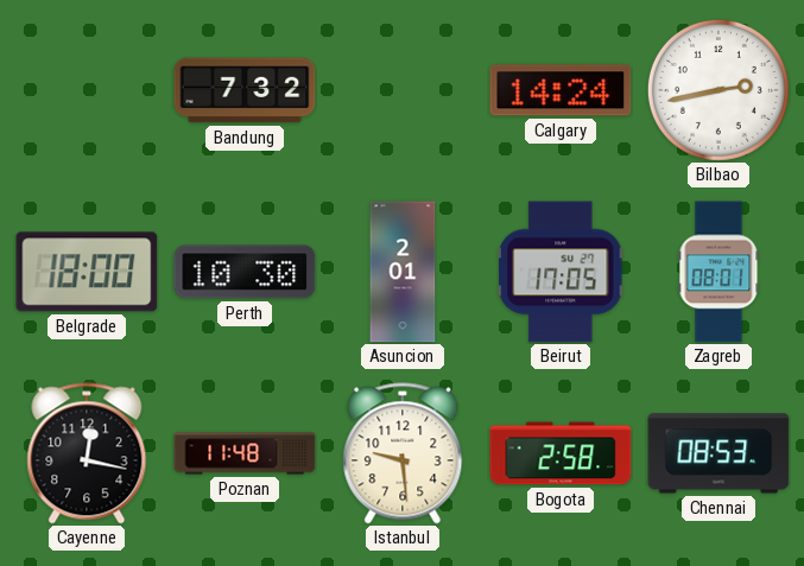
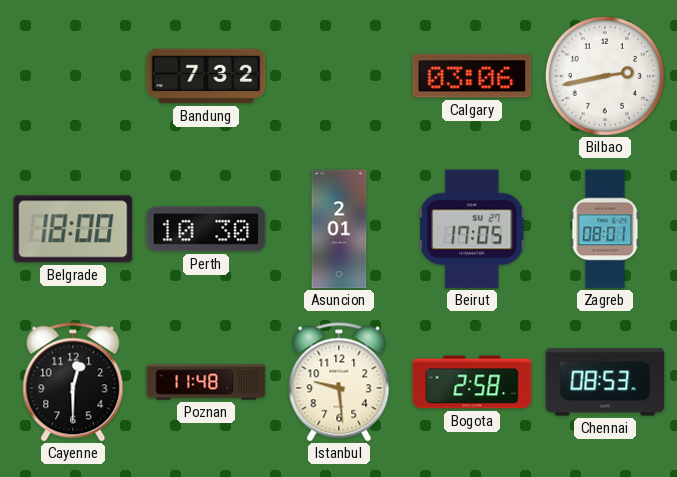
Calgary: 14:24 -> 03:06 (472, 76)
Cayenne: 12:17 -> 12:30 (73, 382)
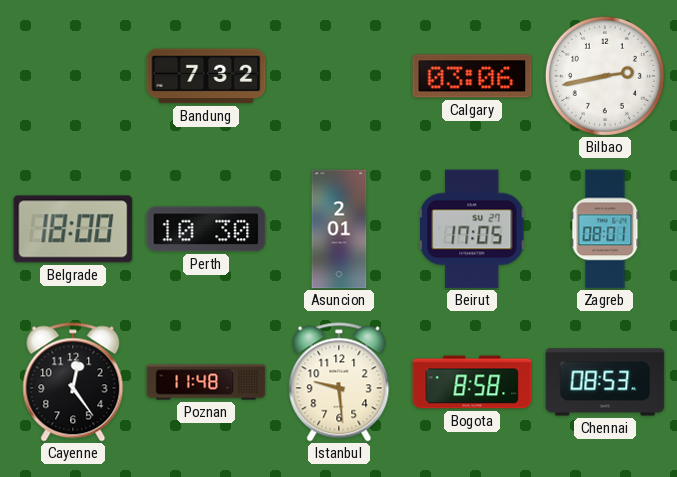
Cayenne: 12:30 -> 12:24 (73, 382)
Bogota: 2:58 -> 8:58 (472, 382)
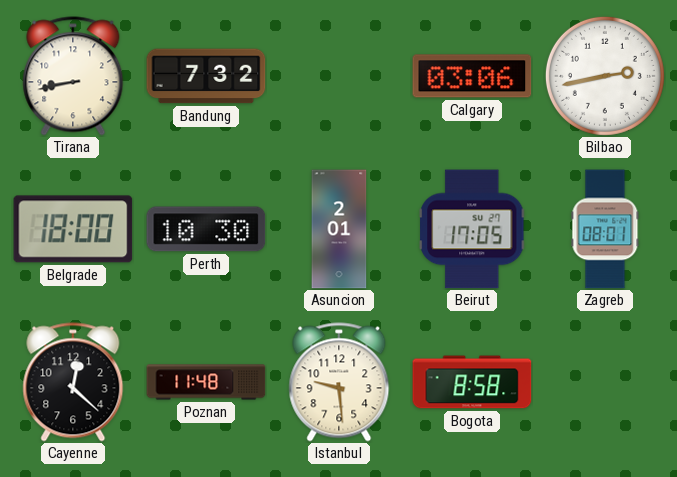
Tirana: none -> 8:43 (73, 76)
Cayenne: 12:24 -> 12:22 (73, 382)
Chennai: 08:53 -> none (605, 382)
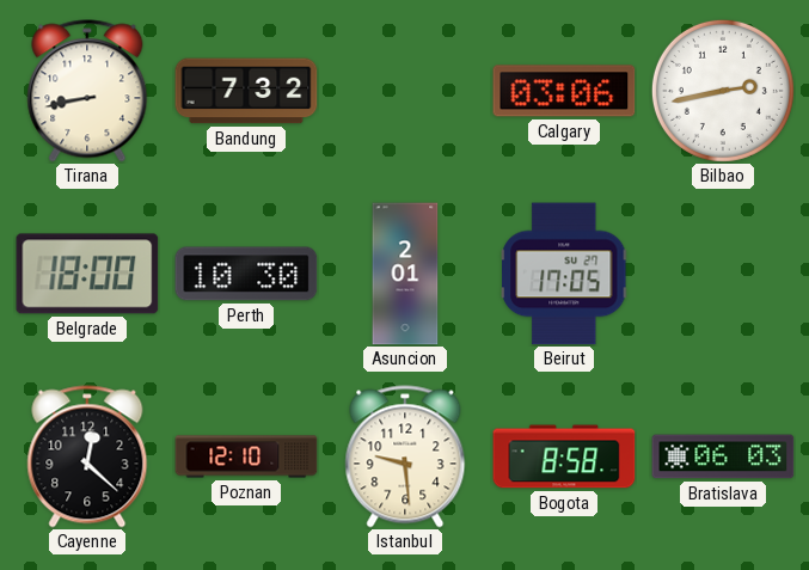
Zagreb: 08:01 -> none (605, 229)
Poznan: 11:48 -> 12:10 (246, 456)
Bratislava: none -> 06:03 (723, 456)
